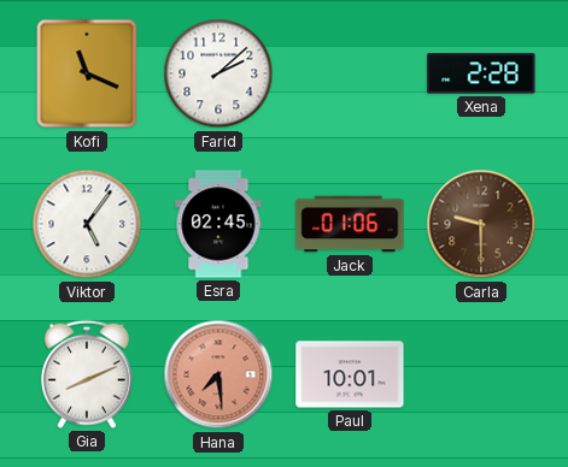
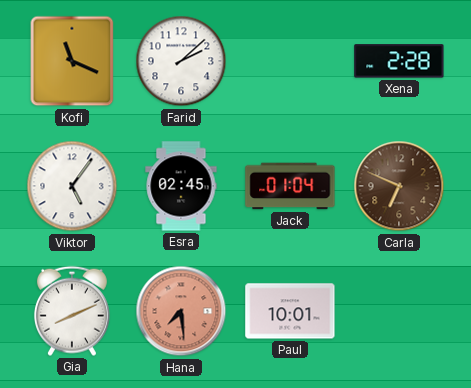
Jack: 01:06 -> 01:04 (290, 186)
Carla: 9:30 -> 6:49 (399, 186)
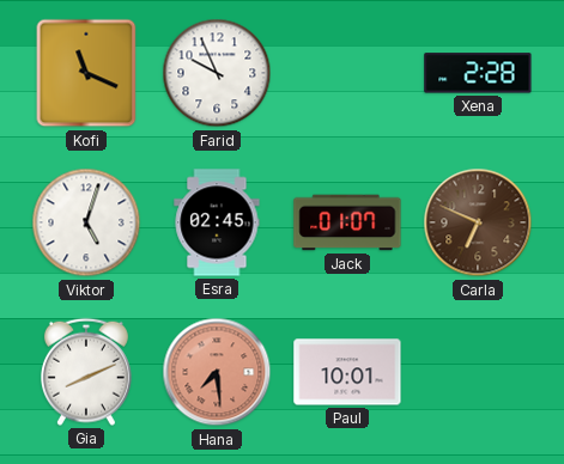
Farid: 2:08 -> 9:56 (217, 73)
Viktor: 5:06 -> 5:03 (86, 222)
Jack: 01:04 -> 01:07 (347, 222)
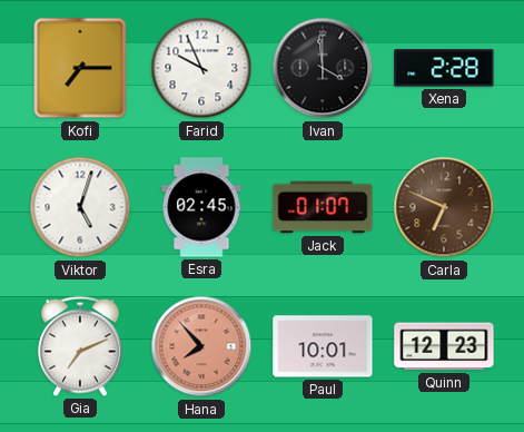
Kofi: 11:19 -> 7:15 (80, 68)
Ivan: none -> 3:59 (323, 68)
Gia: 8:11 -> 7:11 (80, 346)
Hana: 7:29 -> 7:53 (201, 346)
Quinn: none -> 12:23 (444, 346)
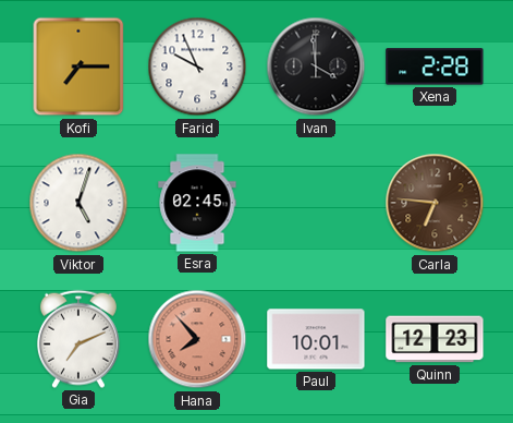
Jack: 01:07 -> none (323, 207)
Carla: 6:49 -> 6:46 (435, 203)
